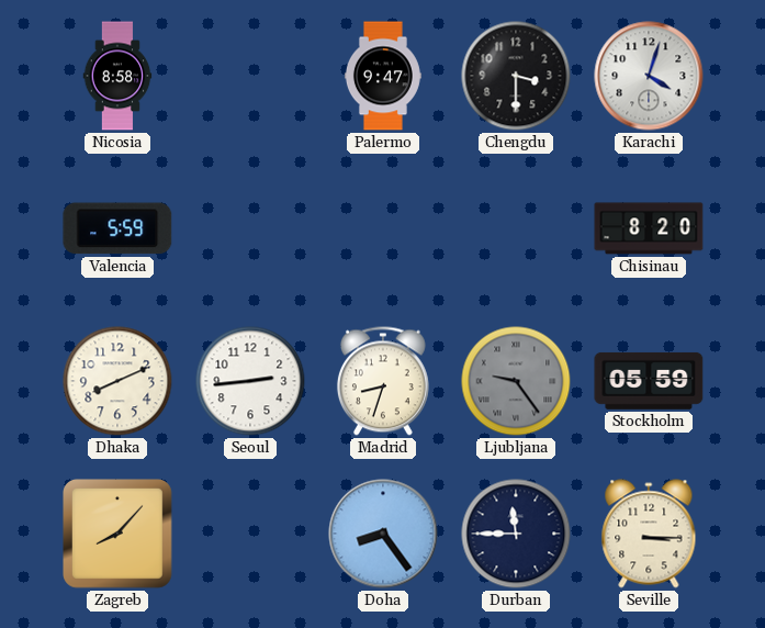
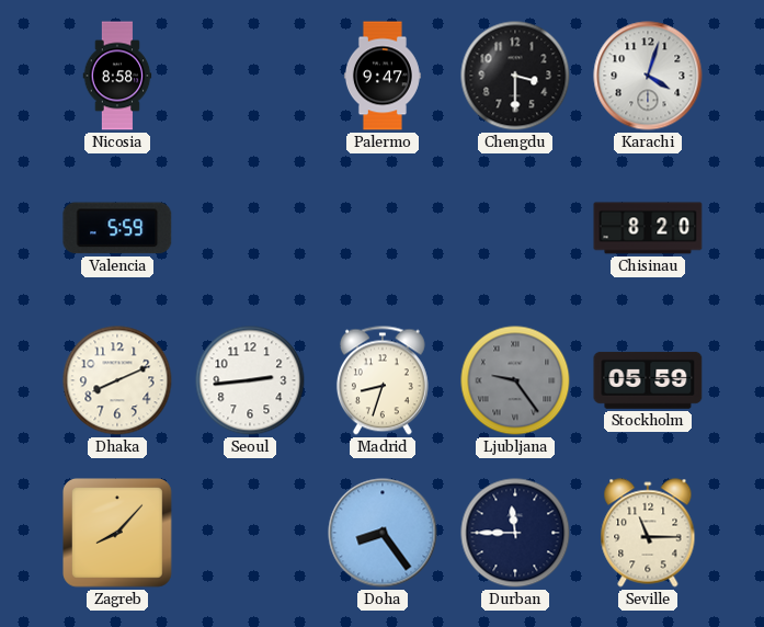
Seville: 3:15 -> 11:15 (648, 533)
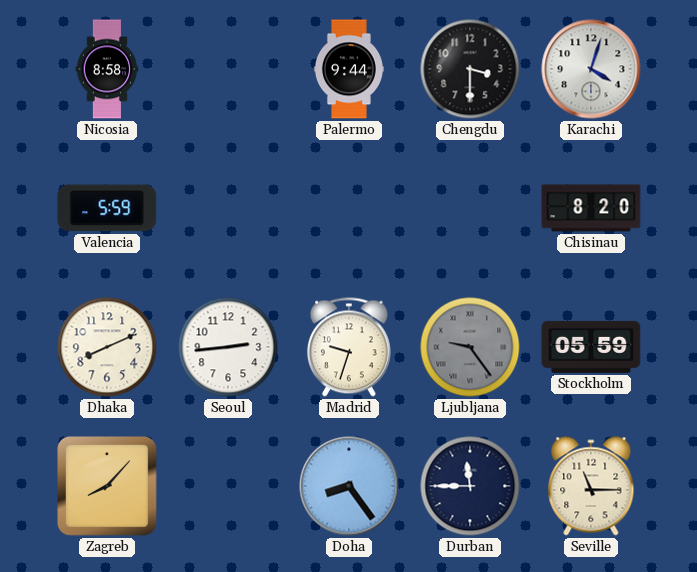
Palermo: 9:47 -> 9:44 (349, 69)
Madrid: 8:33 -> 9:33 (349, 347)
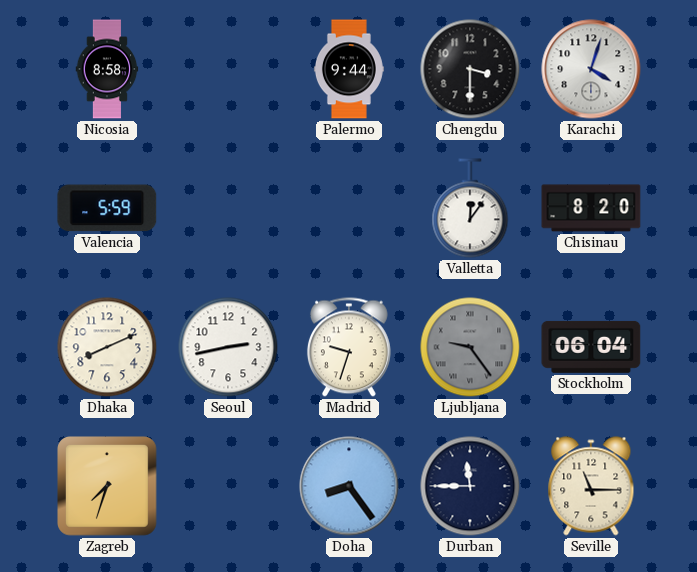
Valletta: none -> 12:06 (470, 208)
Seoul: 2:44 -> 2:43 (228, 347)
Stockholm: 05:59 -> 06:04 (591, 347)
Zagreb: 8:07 -> 7:33 (108, 487)
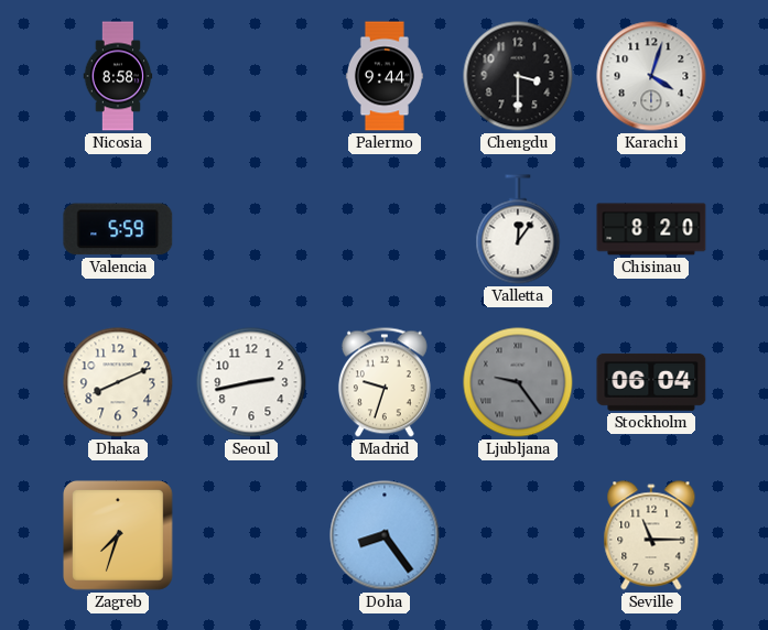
Durban: 11:45 -> none (470, 486)
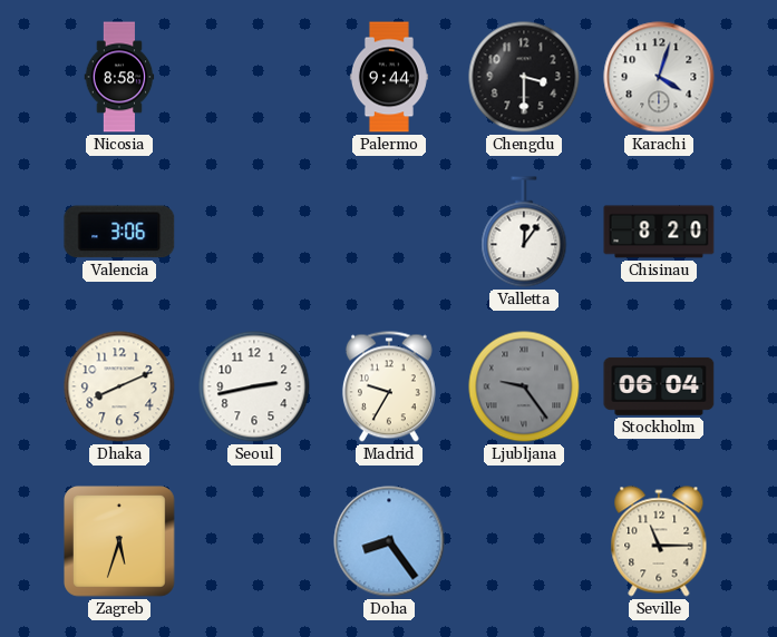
Valencia: 5:59 -> 3:06 (119, 232)
Madrid: 9:33 -> 9:35 (389, 386)
Zagreb: 7:33 -> 5:33 (120, 542)
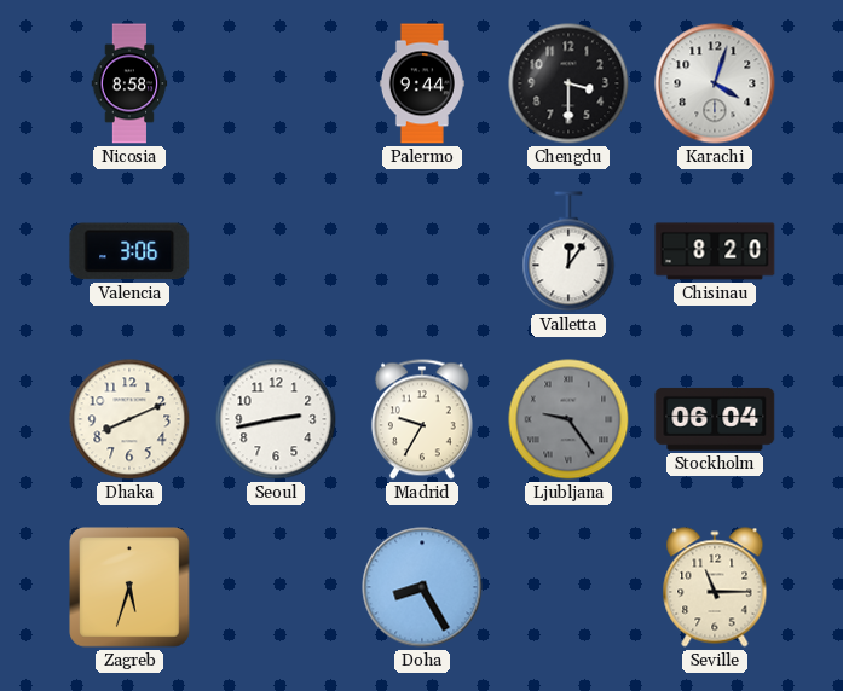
Doha: 8:24 -> 8:25 (422, 587)
